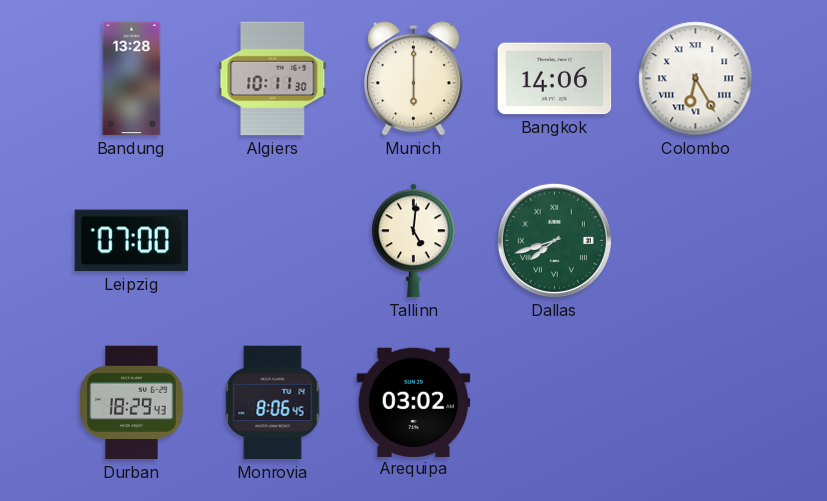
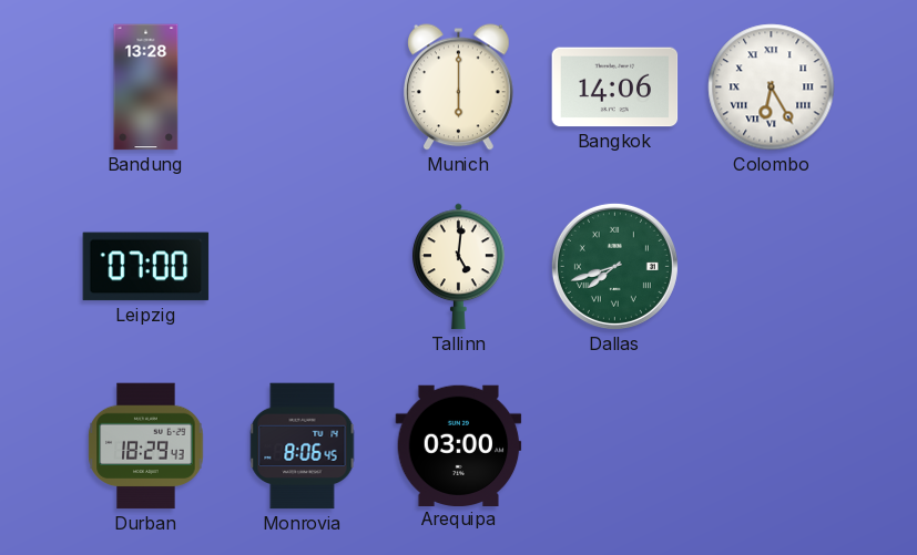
Algiers: 10:11 -> none (273, 79)
Arequipa: 03:02 -> 03:00 (459, 445)
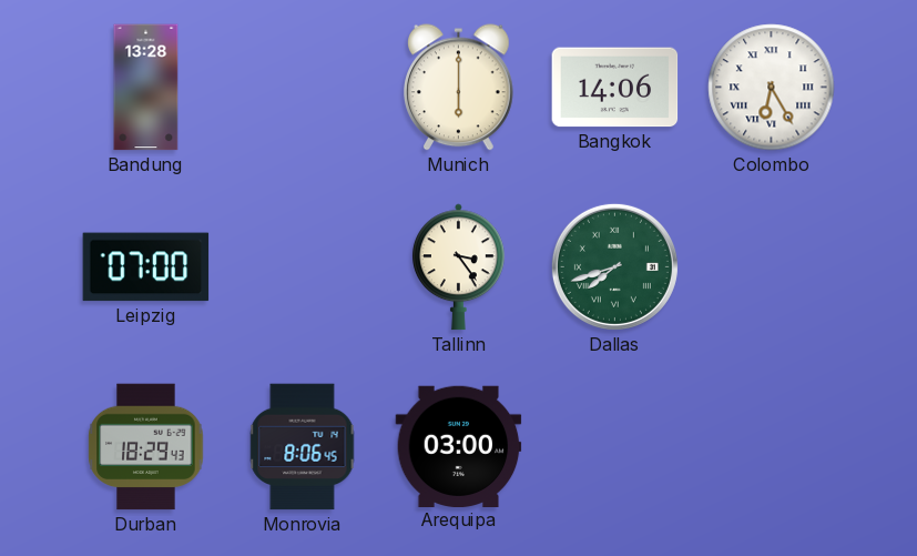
Tallinn: 5:01 -> 3:24 (458, 267)
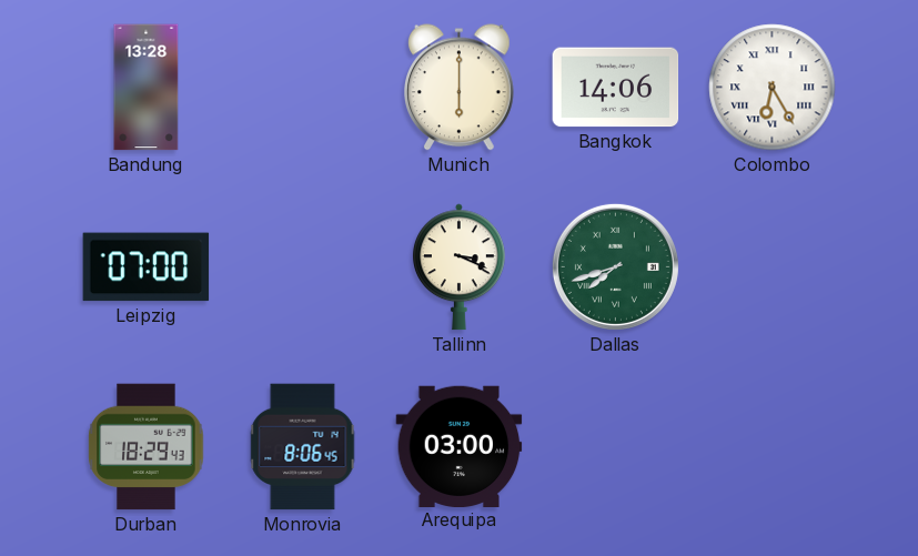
Tallinn: 3:24 -> 3:19 (458, 267)
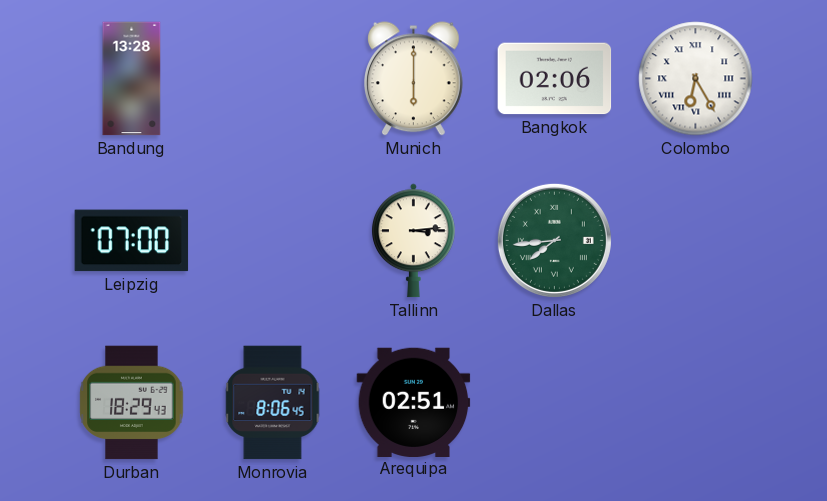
Bangkok: 14:06 -> 02:06 (555, 79)
Tallinn: 3:19 -> 3:14 (413, 241)
Dallas: 7:42 -> 7:44 (554, 240)
Arequipa: 03:00 -> 02:51 (414, 402)
